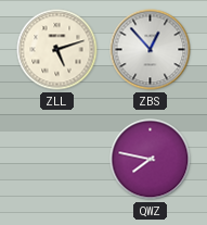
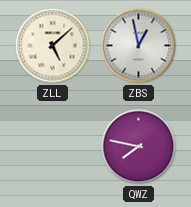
ZLL: 5:12 -> 5:08 (53, 46)
ZBS: 12:53 -> 12:58 (139, 46)
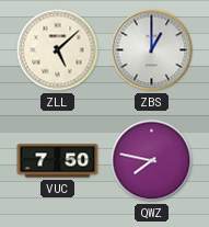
ZBS: 12:58 -> 1:00 (152, 50)
VUC: none -> 7:50 (58, 161)
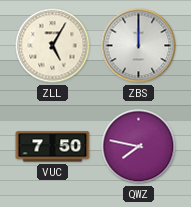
ZLL: 5:08 -> 5:05 (53, 46)
ZBS: 1:00 -> 12:00 (139, 46)
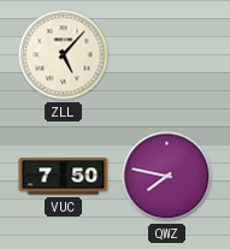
ZLL: 5:05 -> 5:07 (64, 55)
ZBS: 12:00 -> none (139, 46)
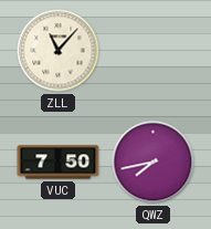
ZLL: 5:07 -> 11:07 (59, 51)
QWZ: 7:47 -> 7:43 (154, 163)
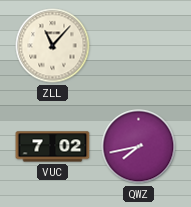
VUC: 7:50 -> 7:02 (53, 147)
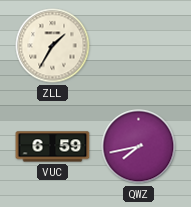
ZLL: 11:07 -> 1:35 (53, 46)
VUC: 7:02 -> 6:59 (53, 147)
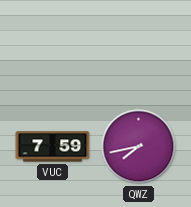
ZLL: 1:35 -> none (53, 46)
VUC: 6:59 -> 7:59 (53, 147)
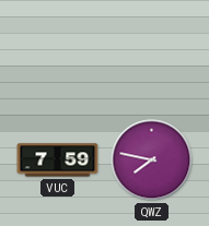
QWZ: 7:43 -> 7:47 (152, 160)
